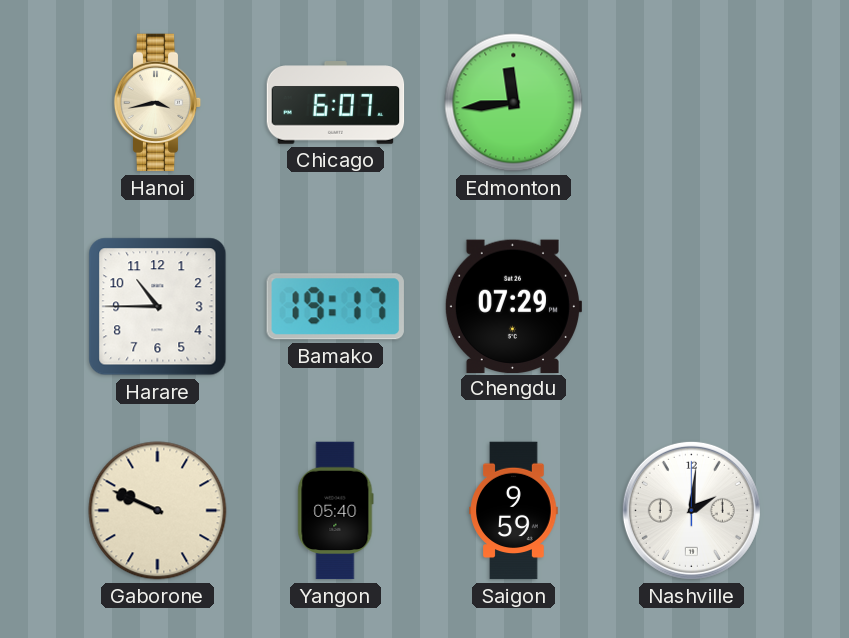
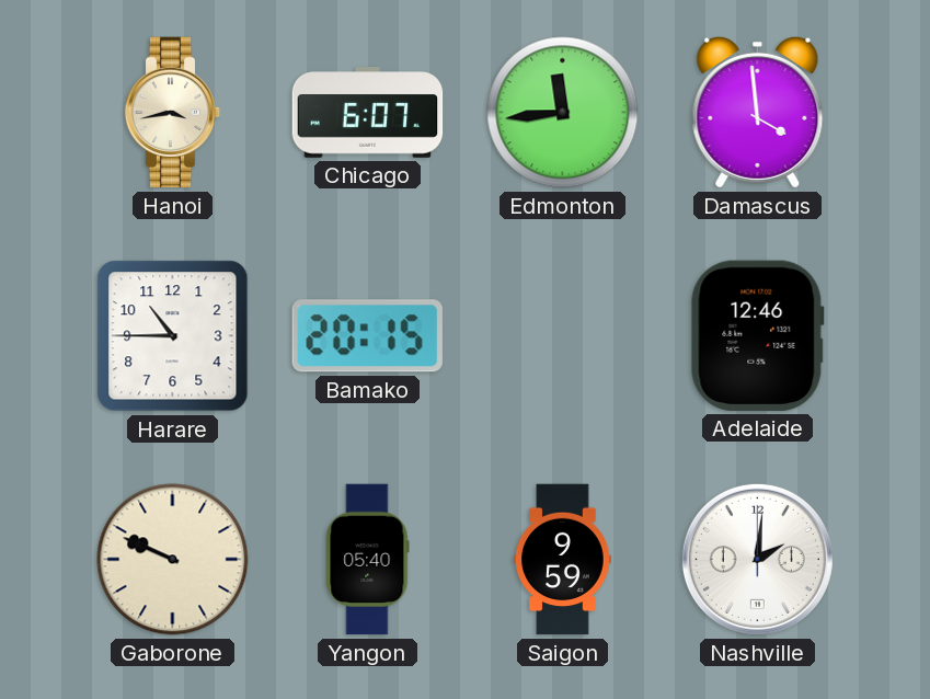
Damascus: none -> 3:59 (758, 112)
Bamako: 19:17 -> 20:15 (367, 336)
Chengdu: 07:29 -> none (512, 306)
Adelaide: none -> 12:46 (757, 335)
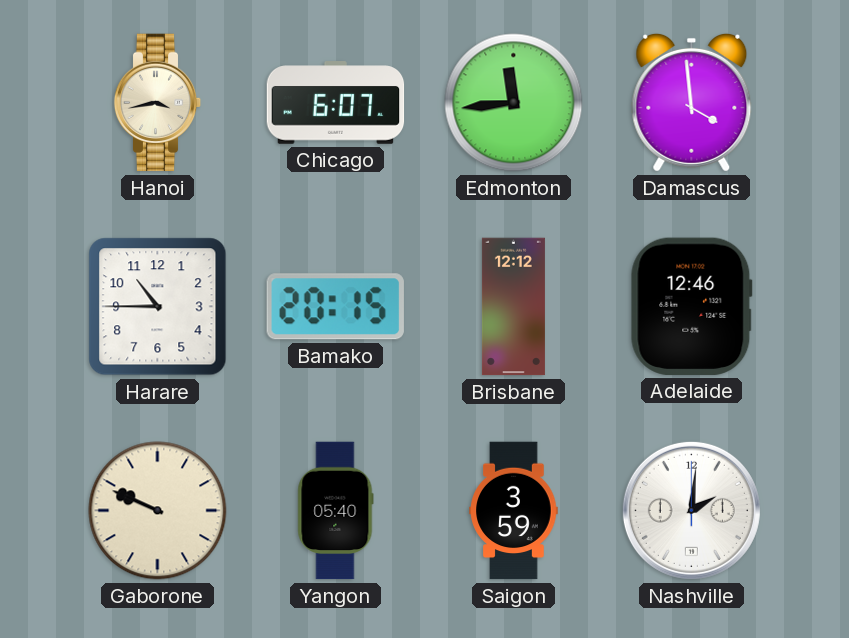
Brisbane: none -> 12:12 (513, 307)
Saigon: 9:59 -> 3:59 (514, 511)
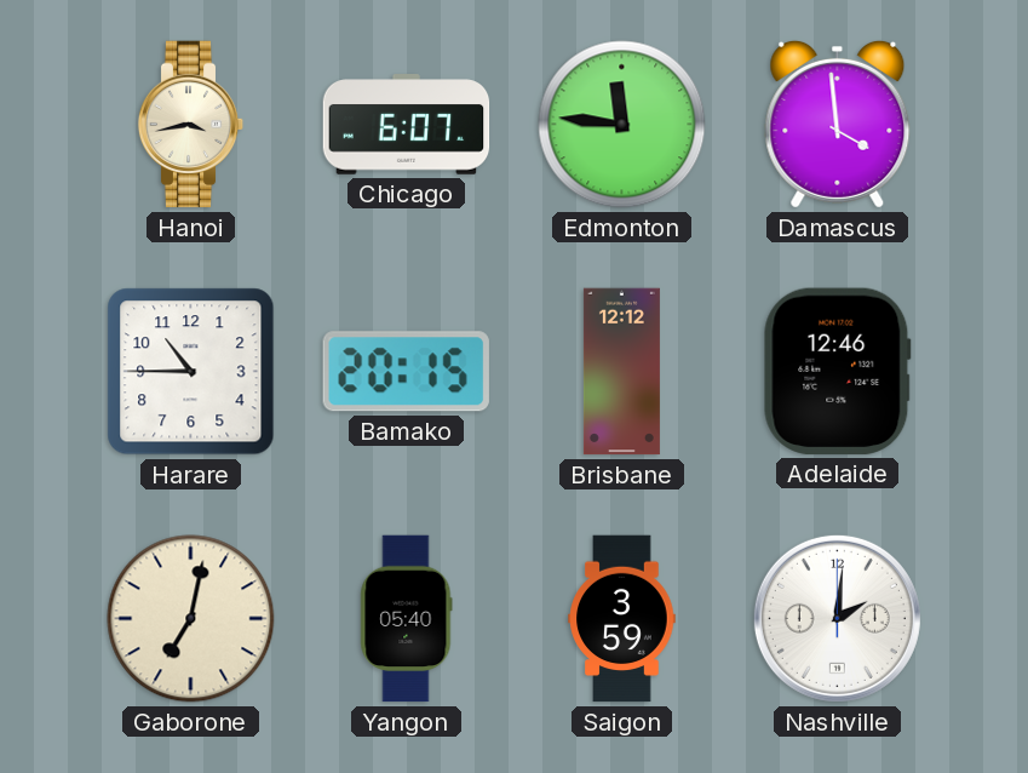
Edmonton: 11:44 -> 11:46 (622, 125)
Gaborone: 9:49 -> 7:02 (191, 619)
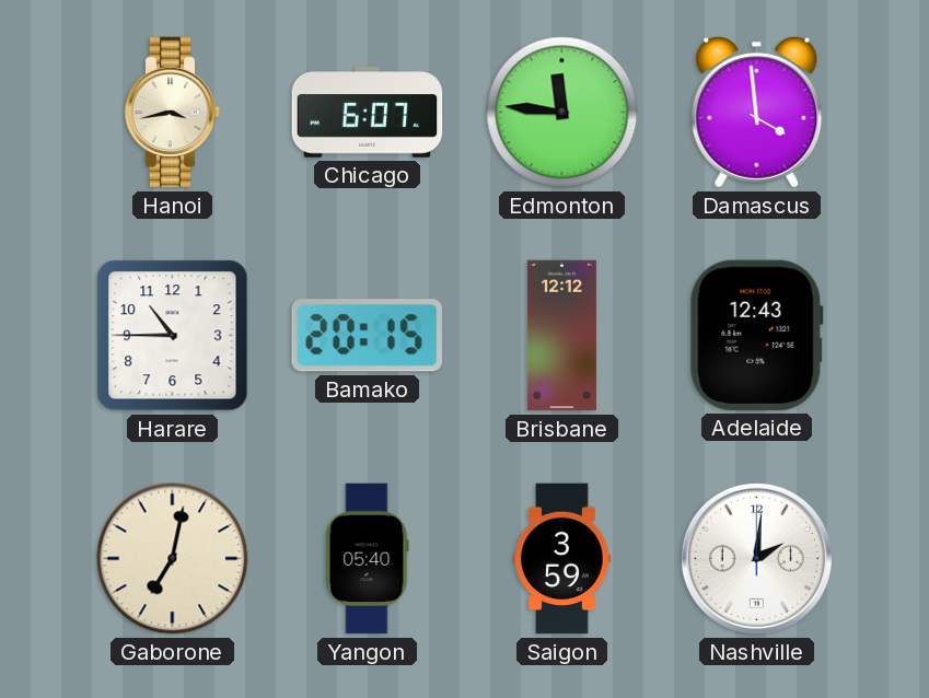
Adelaide: 12:46 -> 12:43 (756, 335)
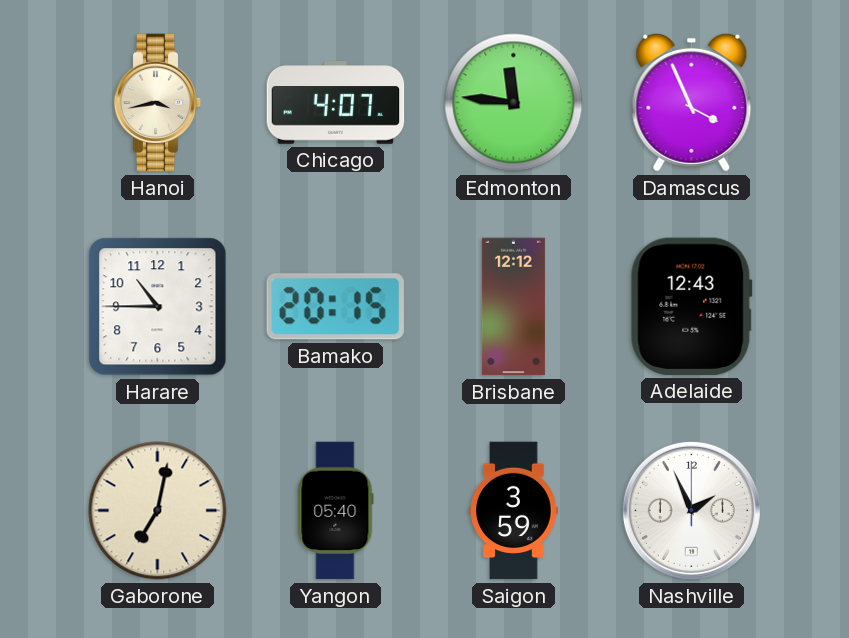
Chicago: 6:07 -> 4:07 (336, 103)
Damascus: 3:59 -> 3:56 (692, 102)
Nashville: 2:01 -> 1:56 (691, 510)
